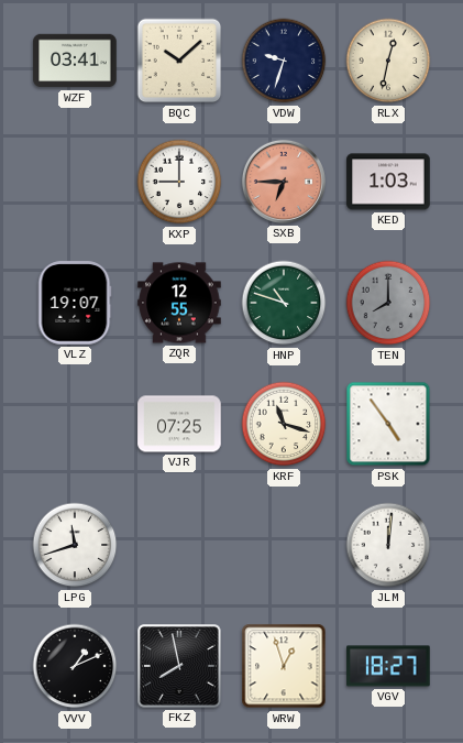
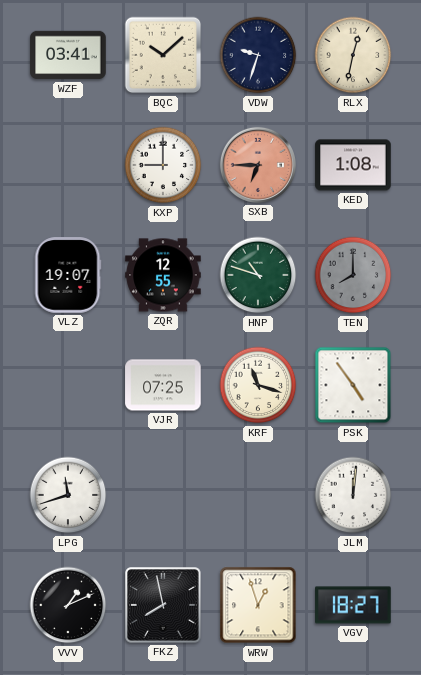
KED: 1:03 -> 1:08 (353, 165)
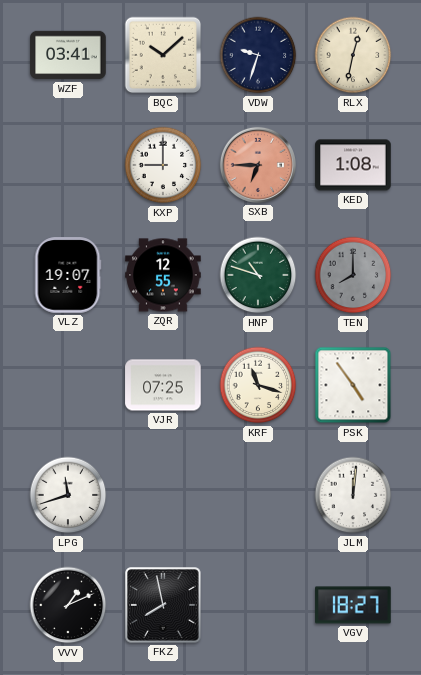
WRW: 12:57 -> none (258, 605)
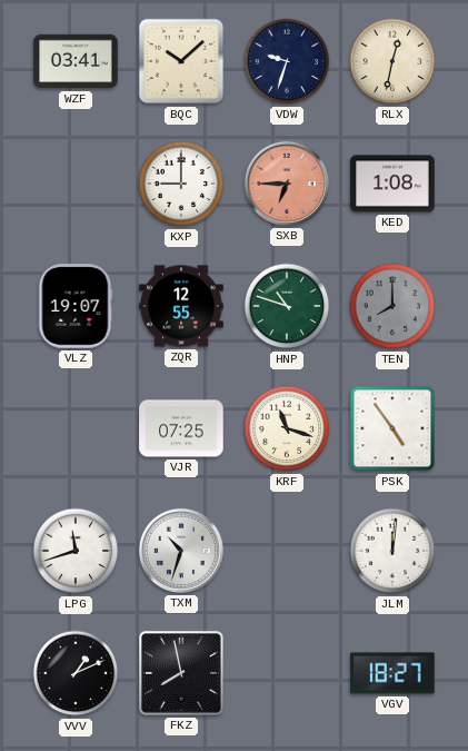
TXM: none -> 10:33 (181, 551)
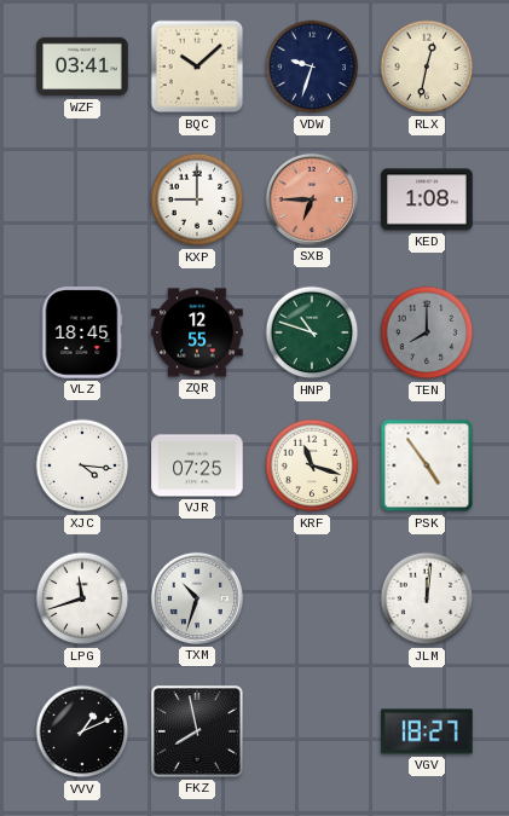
VLZ: 19:07 -> 18:45 (82, 332)
XJC: none -> 4:16 (82, 465)
